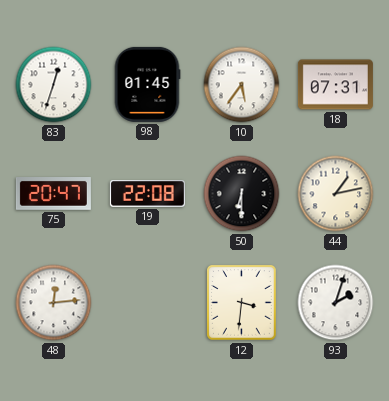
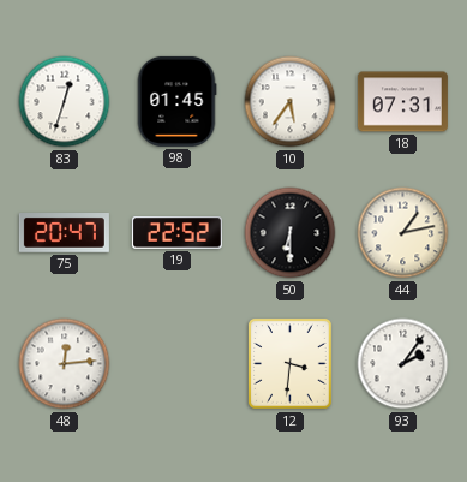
19: 22:08 -> 22:52 (176, 233)
93: 2:03 -> 2:06 (403, 364)
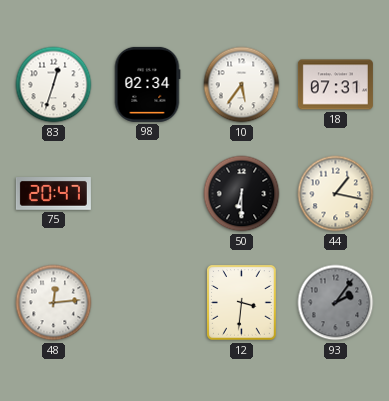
98: 01:45 -> 02:34 (147, 84)
19: 22:52 -> none (176, 233)
44: 1:13 -> 1:17 (336, 194)
93 dial: white -> grey (336, 303)
